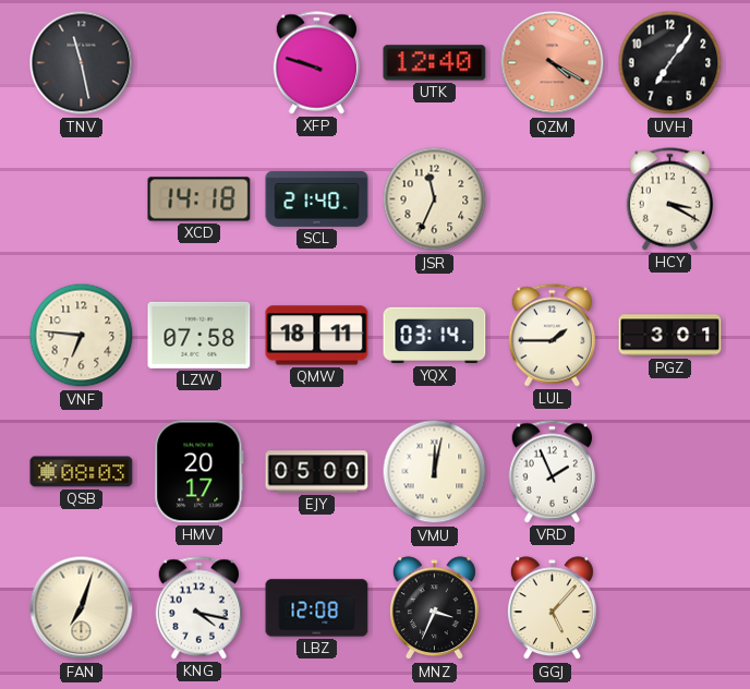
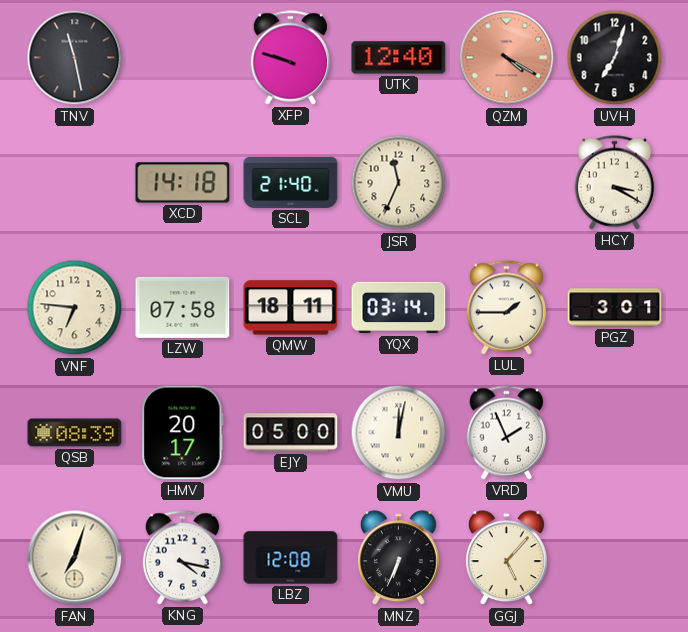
UVH: 7:06 -> 7:03 (615, 58)
QSB: 08:03 -> 08:39 (75, 433)
MNZ: 3:34 -> 6:34 (398, 558)
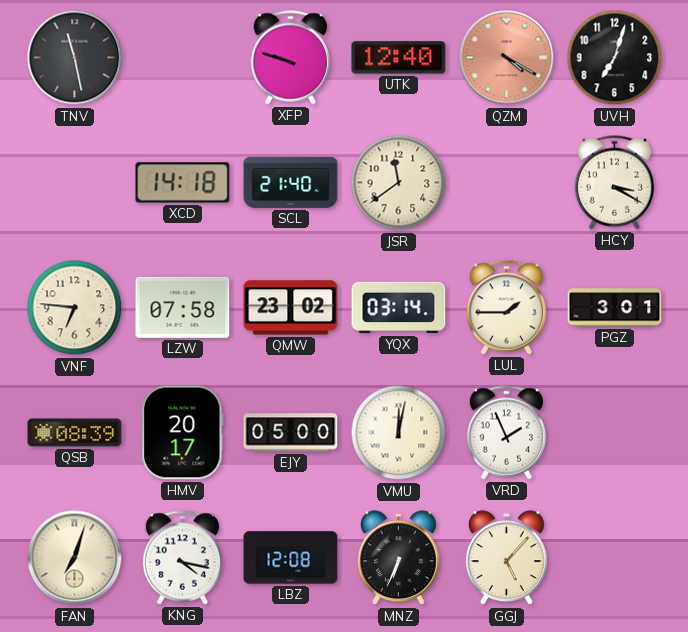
JSR: 11:34 -> 11:39 (399, 183)
QMW: 18:11 -> 23:02 (291, 308)
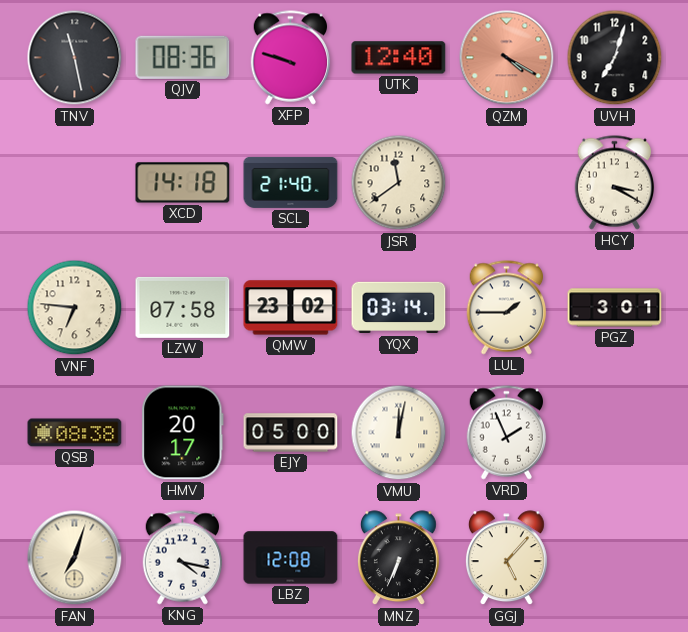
QJV: none -> 08:36 (183, 57)
QSB: 08:39 -> 08:38 (75, 433)
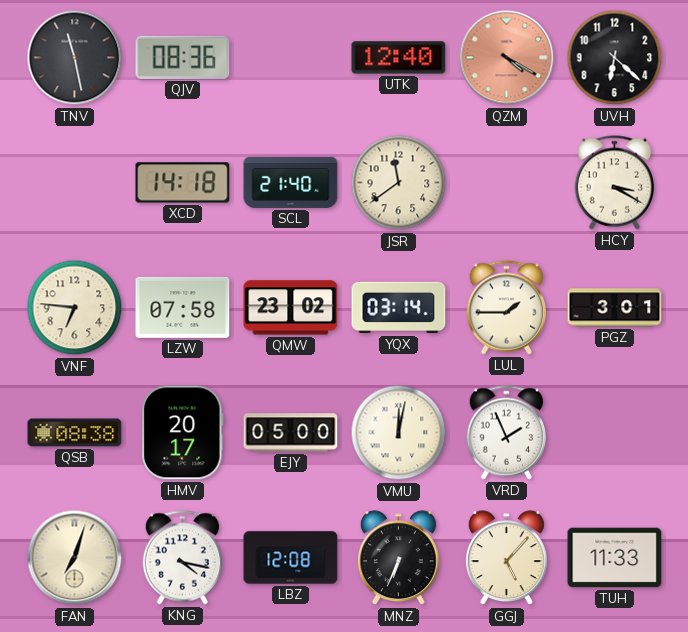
XFP: 9:48 -> none (291, 58)
UVH: 7:03 -> 6:22 (615, 58)
TUH: none -> 11:33 (615, 558)
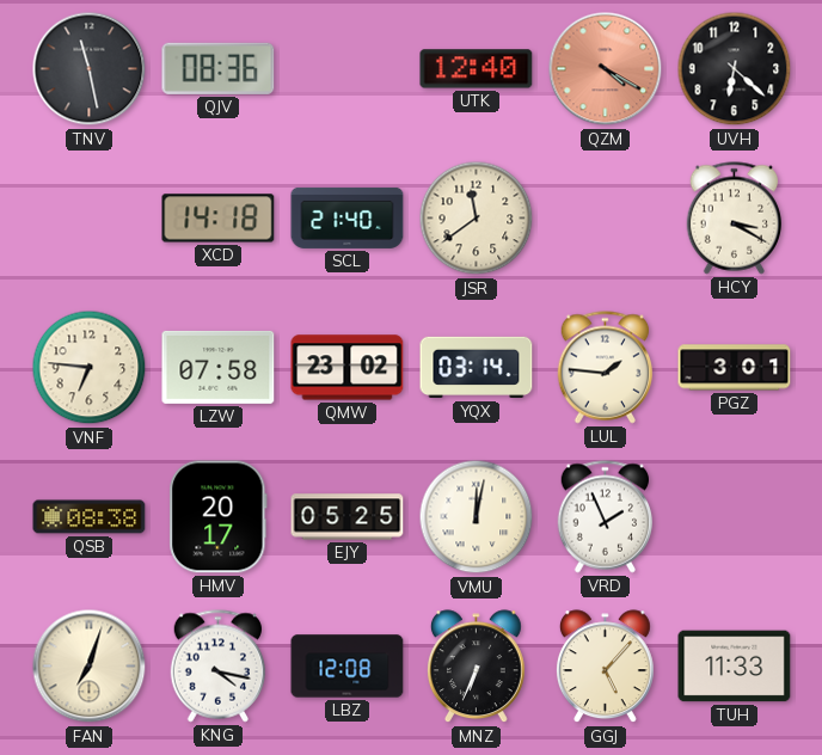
LUL: 1:45 -> 1:46 (606, 368)
EJY: 05:00 -> 05:25 (348, 517)
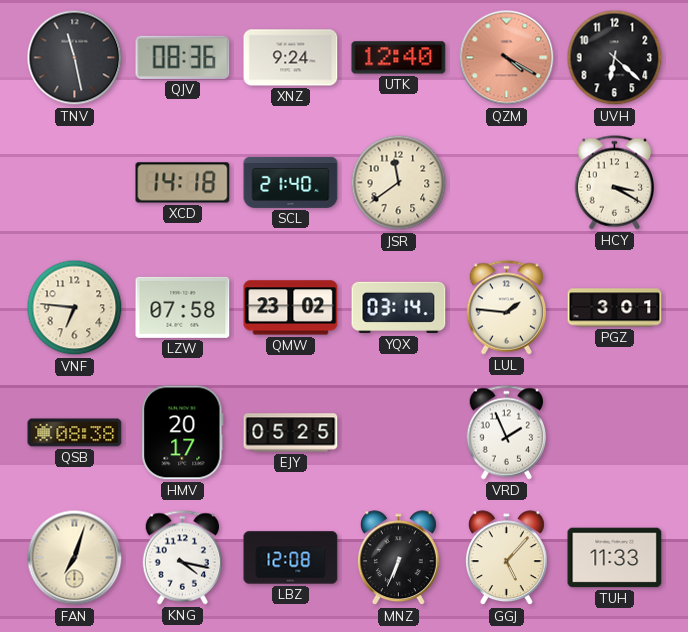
XNZ: none -> 9:24 (291, 58)
VMU: 12:02 -> none (477, 517)
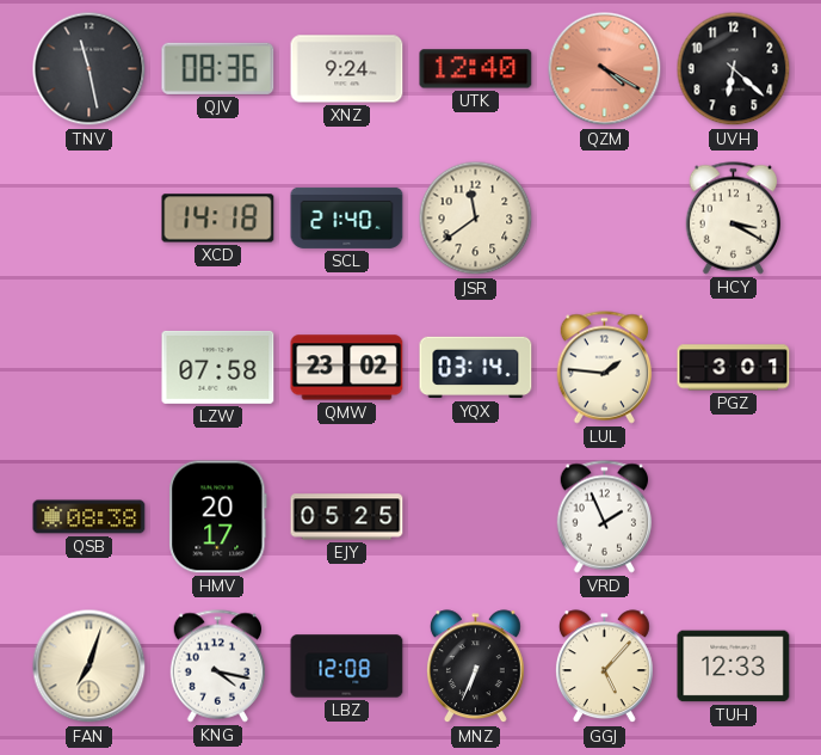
VNF: 6:46 -> none (75, 308)
TUH: 11:33 -> 12:33 (734, 667)
